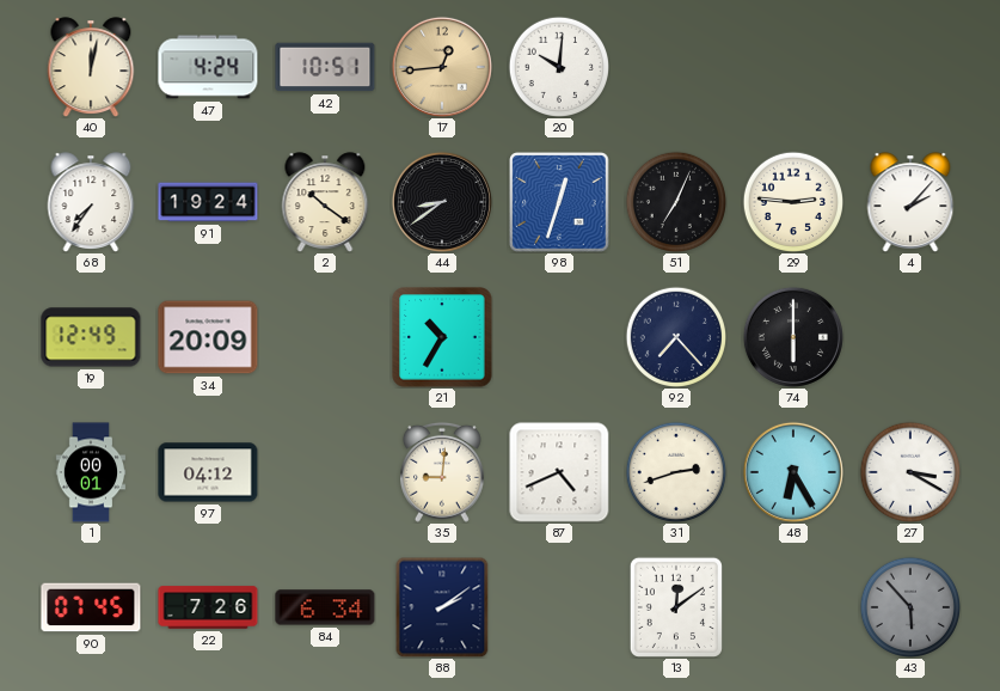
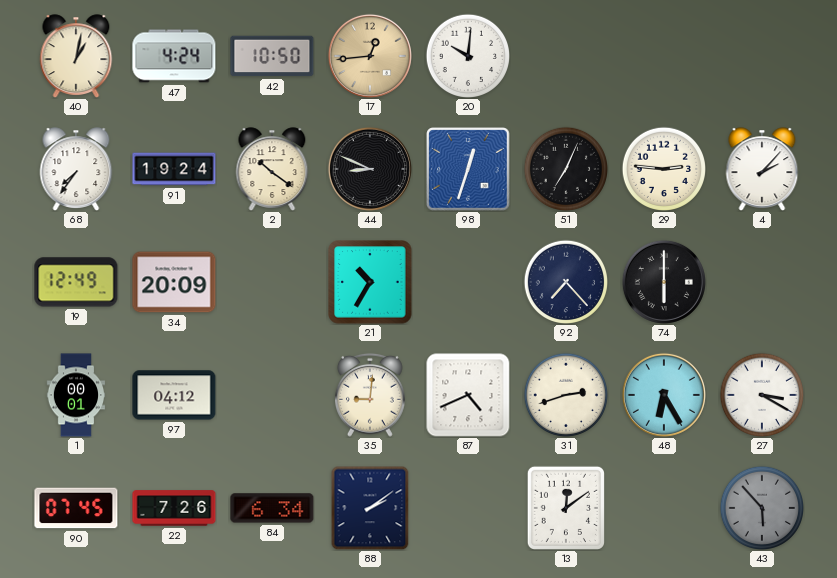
40: 12:02 -> 1:02 (76, 56)
42: 10:51 -> 10:50 (272, 56)
44: 8:39 -> 8:49 (370, 169)
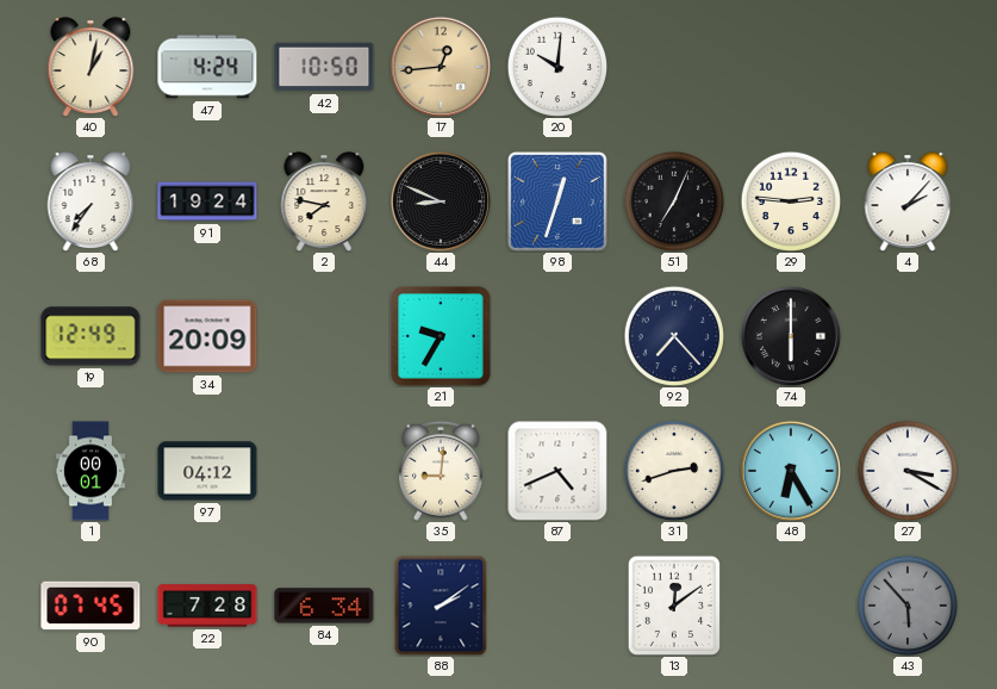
2: 10:21 -> 7:47 (324, 201)
21: 10:35 -> 9:35 (441, 336)
22: 7:26 -> 7:28 (207, 606)
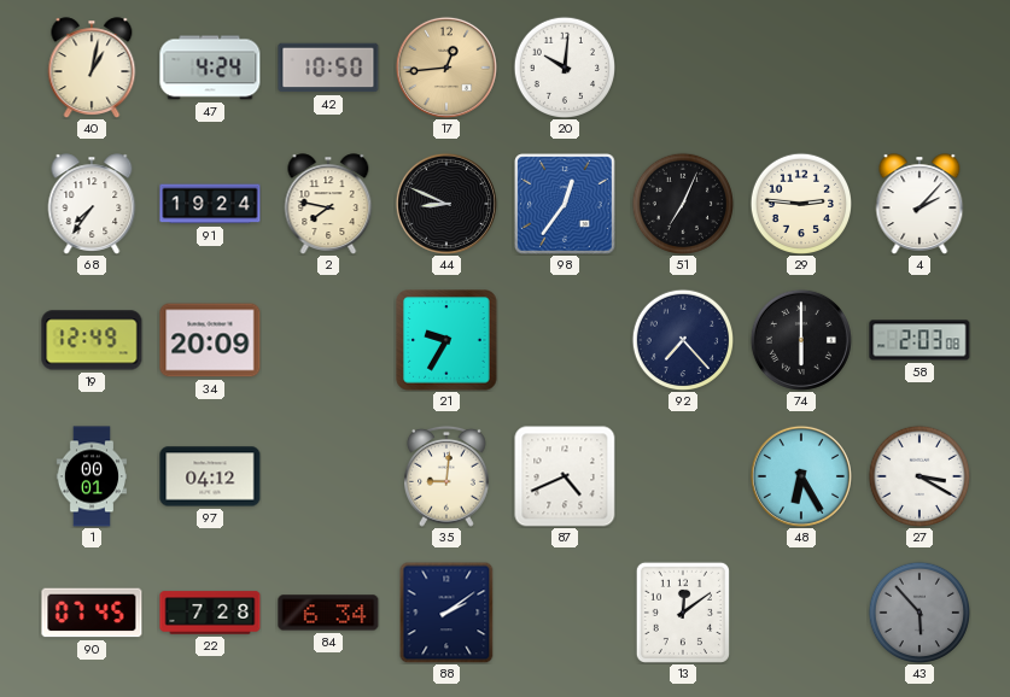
98: 12:33 -> 12:36 (565, 204)
58: none -> 2:03 (919, 340)
31: 2:42 -> none (673, 470)
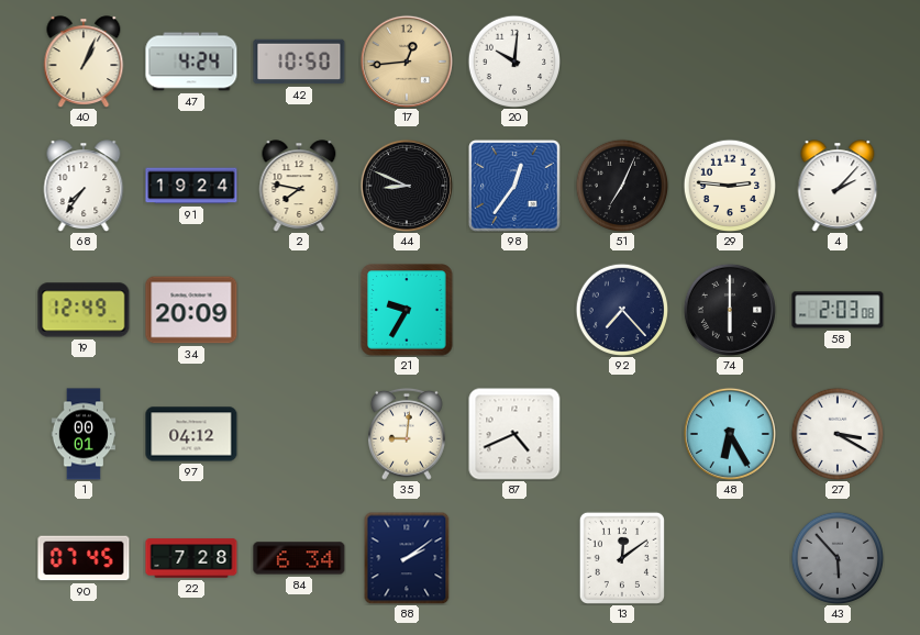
40: 1:02 -> 1:04 (84, 62)
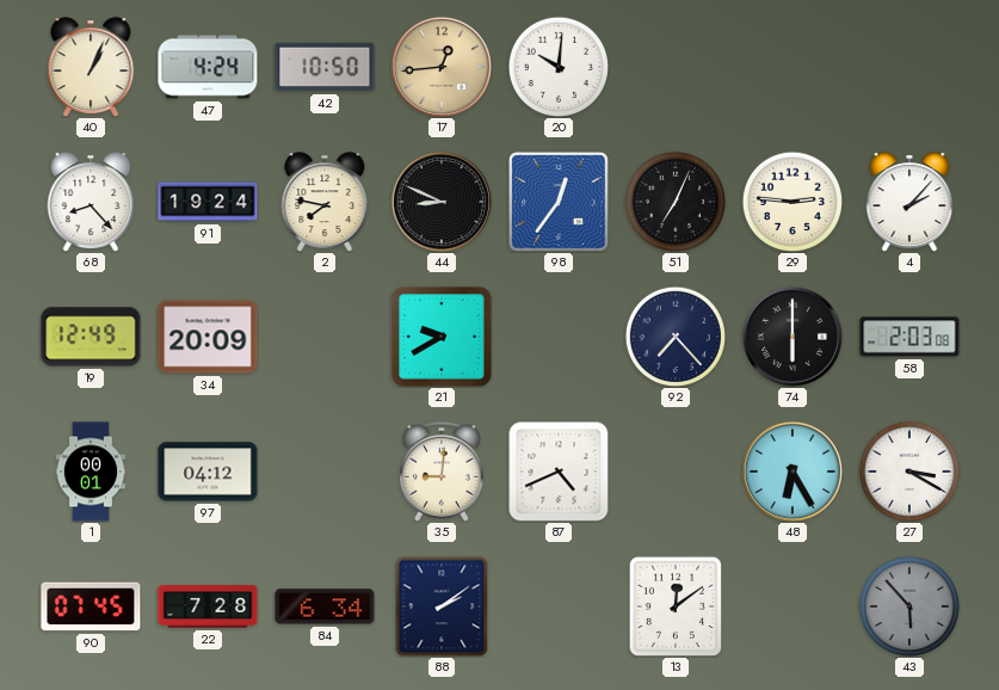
68: 7:36 -> 8:23 (91, 202)
21: 9:35 -> 9:40 (442, 337)
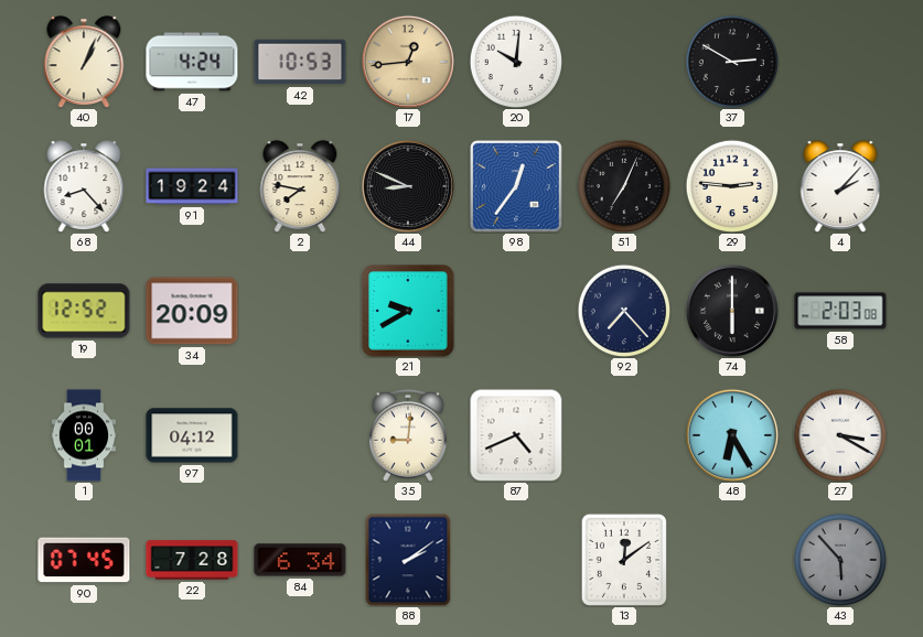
42: 10:50 -> 10:53 (300, 62)
37: none -> 2:50 (731, 61)
19: 12:49 -> 12:52 (84, 311)
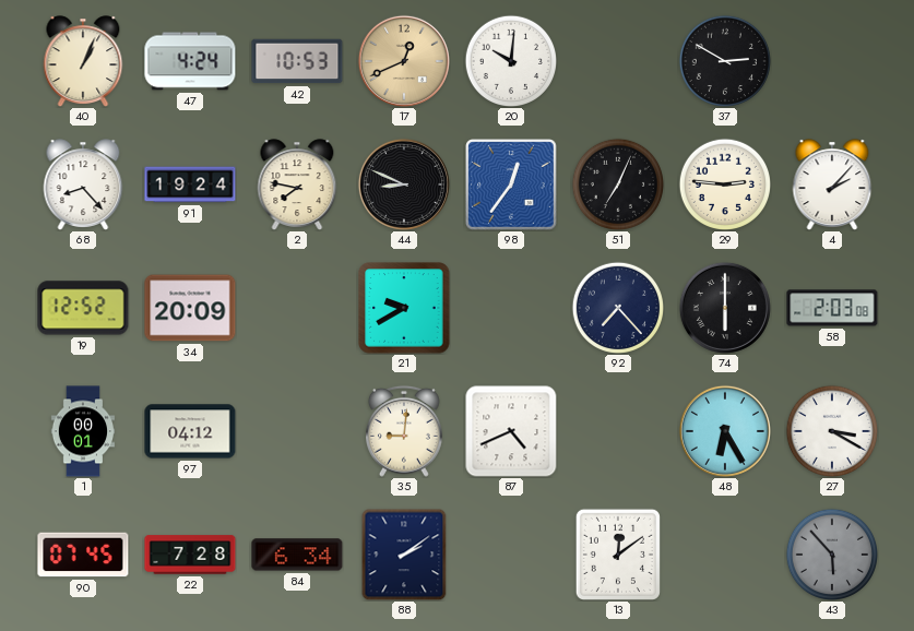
17: 12:44 -> 12:41 (404, 61)
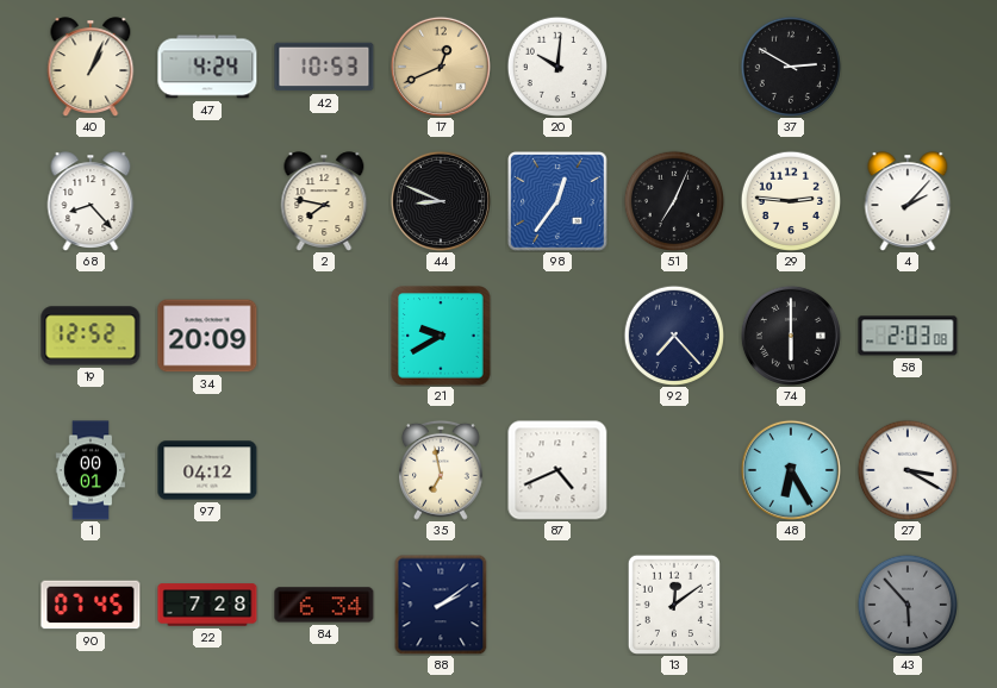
91: 19:24 -> none (190, 184)
35: 9:01 -> 6:58 (442, 470)
